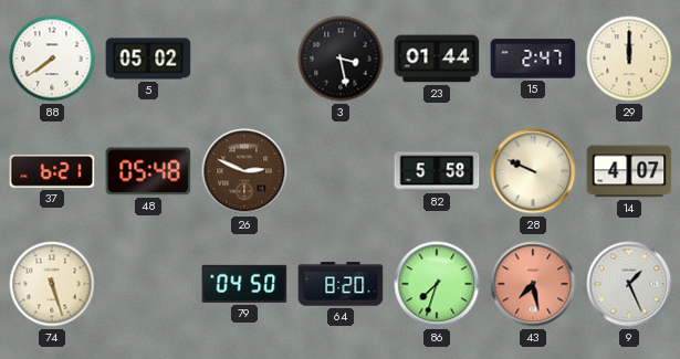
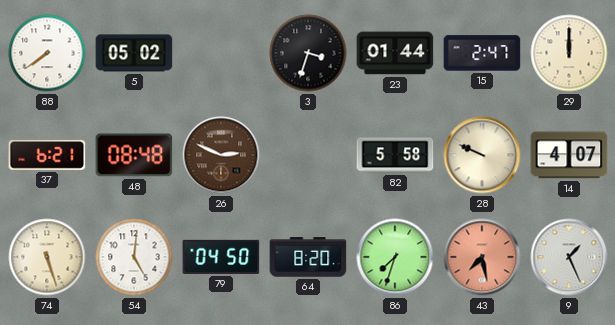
3: 3:28 -> 3:33 (308, 53)
48: 05:48 -> 08:48 (134, 155)
54: none -> 5:01 (134, 257)
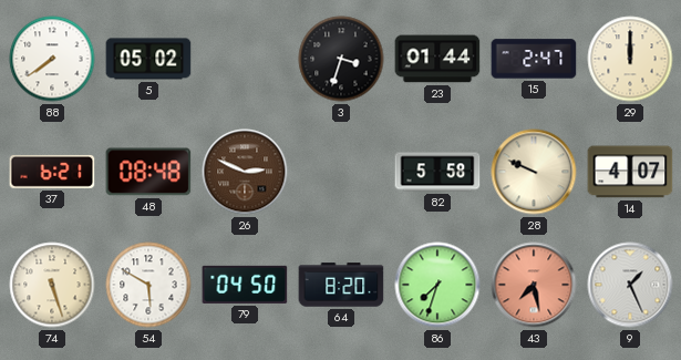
54: 5:01 -> 5:50 (148, 285)
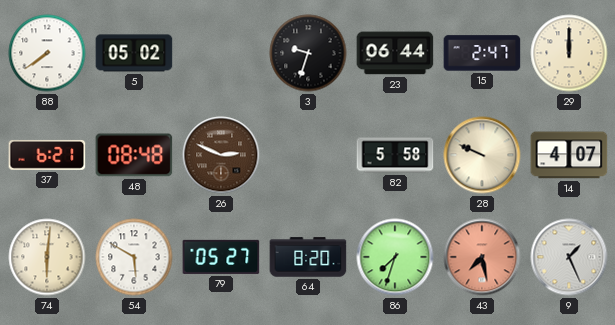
3: 3:33 -> 9:33 (308, 53)
23: 01:44 -> 06:44 (395, 53)
74: 5:27 -> 6:01 (47, 257)
79: 04:50 -> 05:27 (221, 257)
